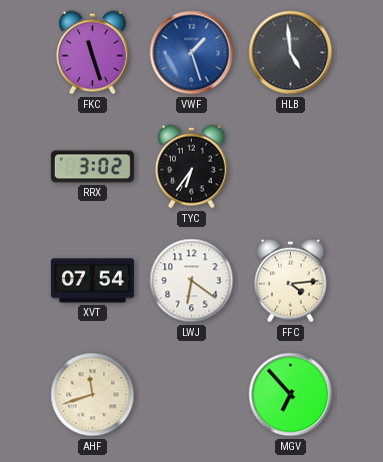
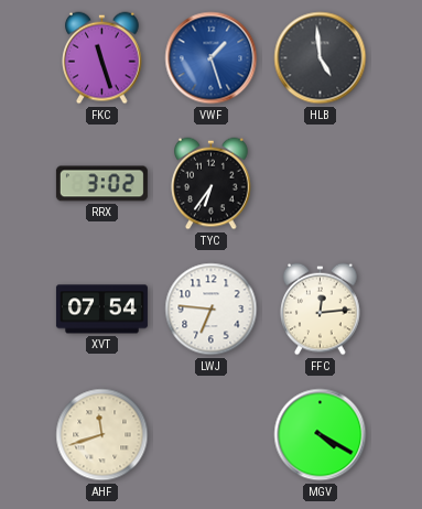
LWJ: 6:21 -> 6:46 (212, 310)
FFC: 4:14 -> 12:14 (321, 310)
MGV: 6:53 -> 4:20 (321, 435)
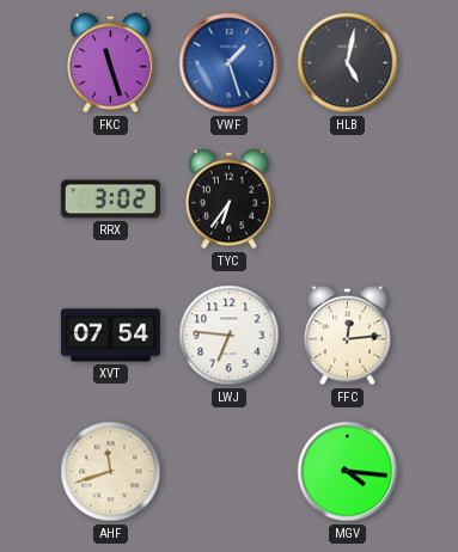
HLB: 4:59 -> 5:02 (348, 63)
MGV: 4:20 -> 4:16 (348, 472)
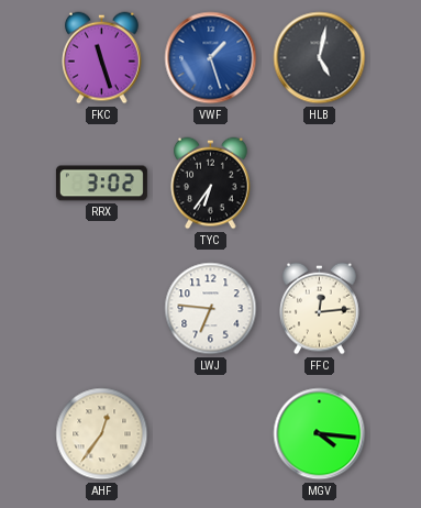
XVT: 07:54 -> none (110, 336)
AHF: 11:42 -> 12:36 (102, 434)
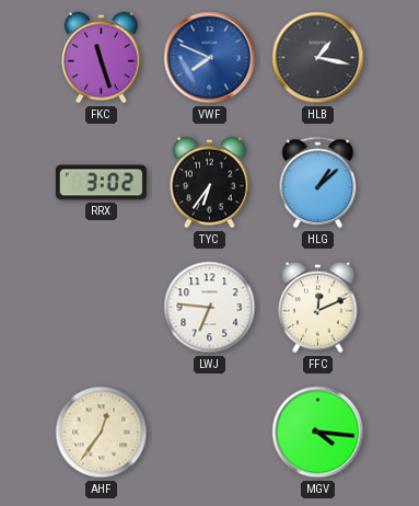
VWF: 1:27 -> 7:49 (210, 58)
HLB: 5:02 -> 1:17 (318, 58)
HLG: none -> 1:08 (318, 183)
FFC: 12:14 -> 12:11 (318, 308)
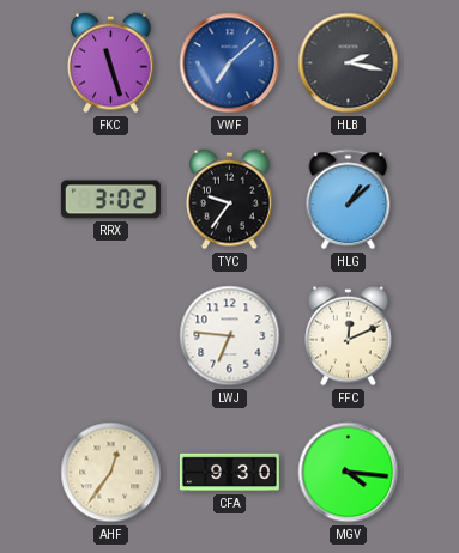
VWF: 7:49 -> 7:08 (230, 63)
HLB: 1:17 -> 2:17 (349, 63)
TYC: 6:36 -> 9:36 (230, 200)
CFA: none -> 9:30 (229, 473)
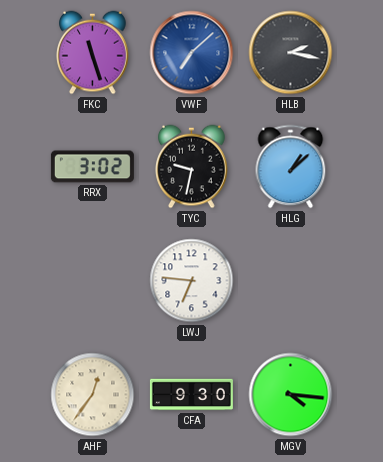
TYC: 9:36 -> 9:32 (192, 167)
FFC: 12:11 -> none (349, 336)
